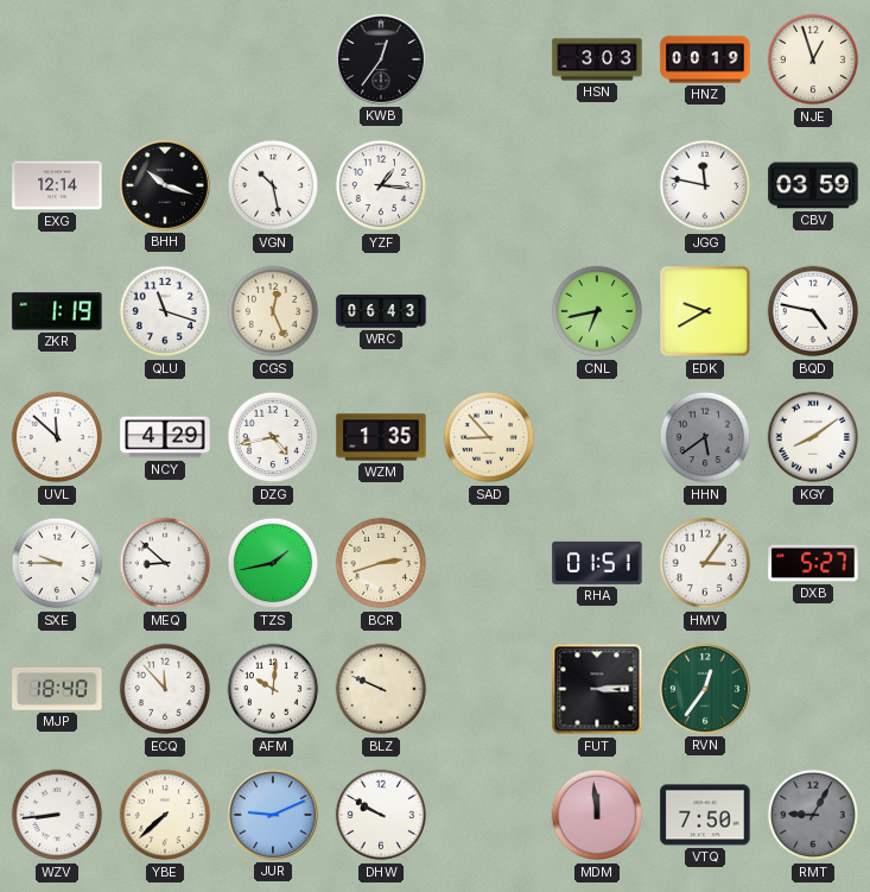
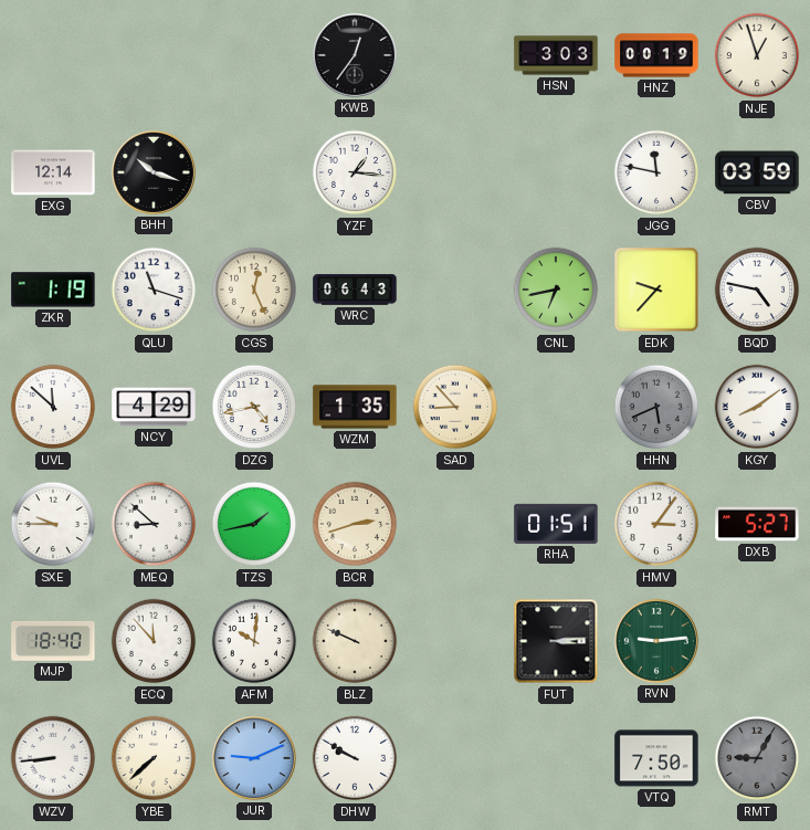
VGN: 10:28 -> none (273, 185)
EDK: 9:40 -> 9:37 (656, 290)
HHN: 5:39 -> 5:41 (656, 407)
RVN: 12:36 -> 9:14 (656, 641)
MDM: 11:59 -> none (597, 815)
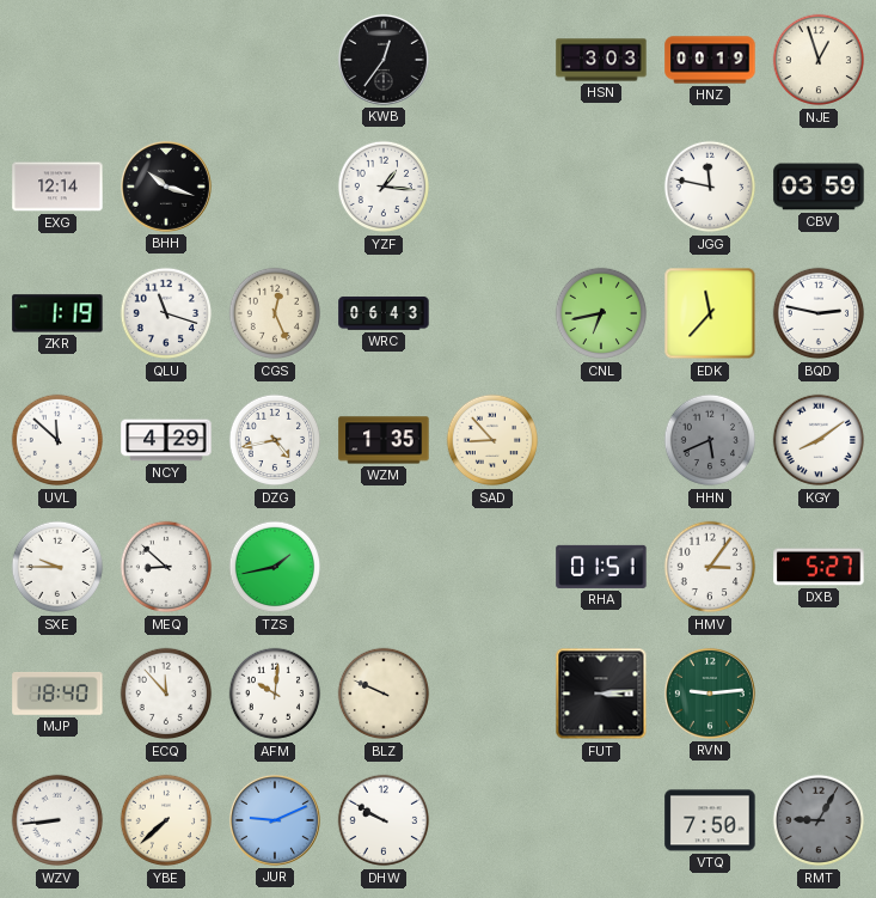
EDK: 9:37 -> 11:37 (710, 313)
BQD: 4:47 -> 2:47 (819, 313)
BCR: 2:42 -> none (355, 524)
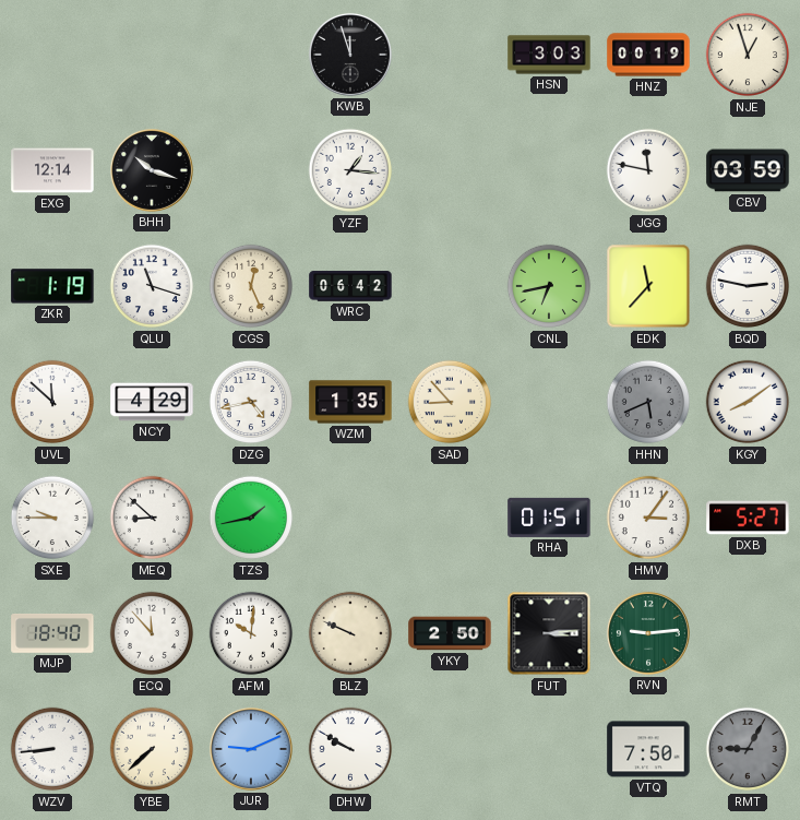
KWB: 12:36 -> 11:57 (350, 55)
WRC: 06:43 -> 06:42 (350, 286)
YKY: none -> 2:50 (450, 633)
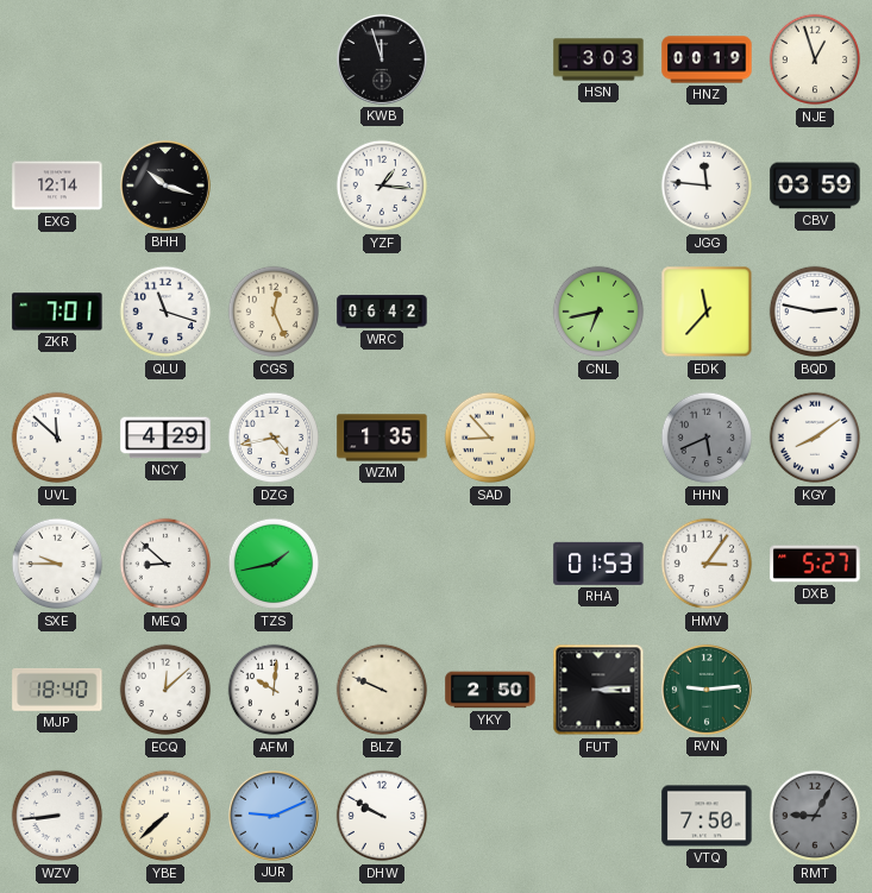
JGG: 11:47 -> 11:46 (707, 185)
ZKR: 1:19 -> 7:01 (57, 312)
RHA: 01:51 -> 01:53 (598, 564)
ECQ: 11:53 -> 12:08 (165, 690)
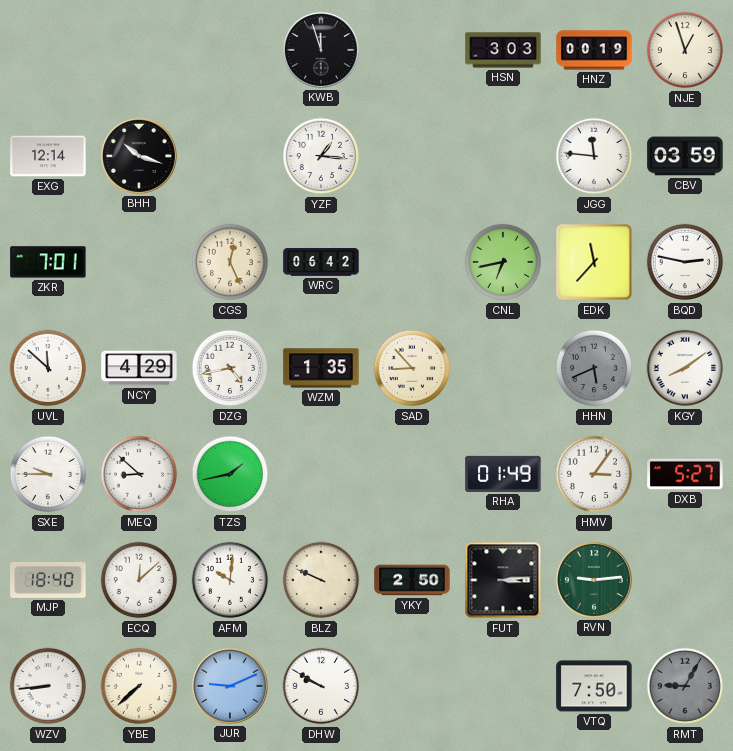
QLU: 11:18 -> none (165, 312)
RHA: 01:53 -> 01:49 (503, 474)
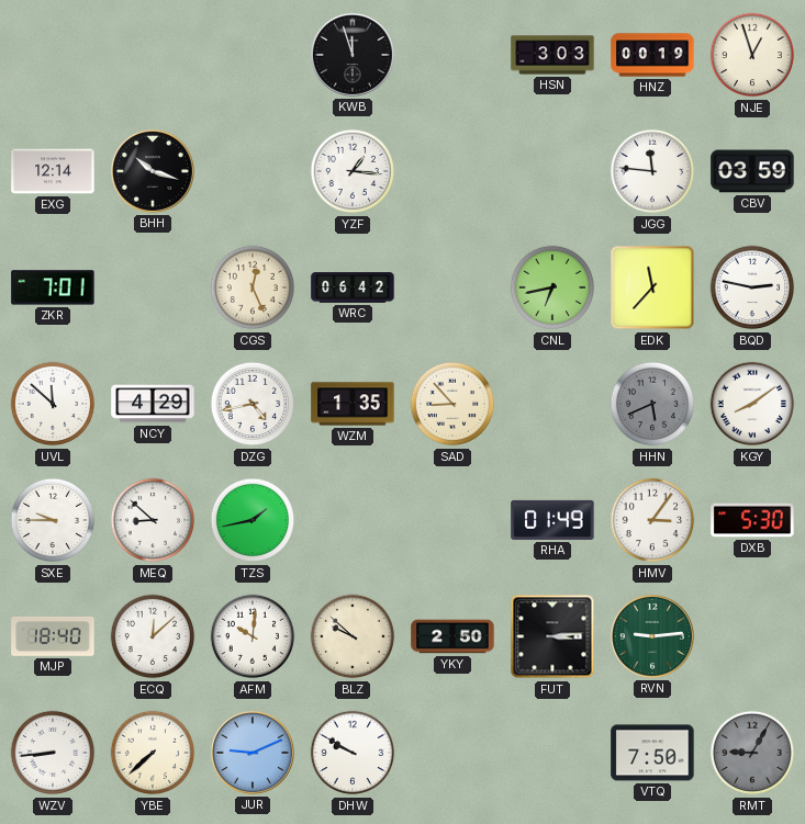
DXB: 5:27 -> 5:30 (752, 520)
BLZ: 9:49 -> 9:52 (353, 636)
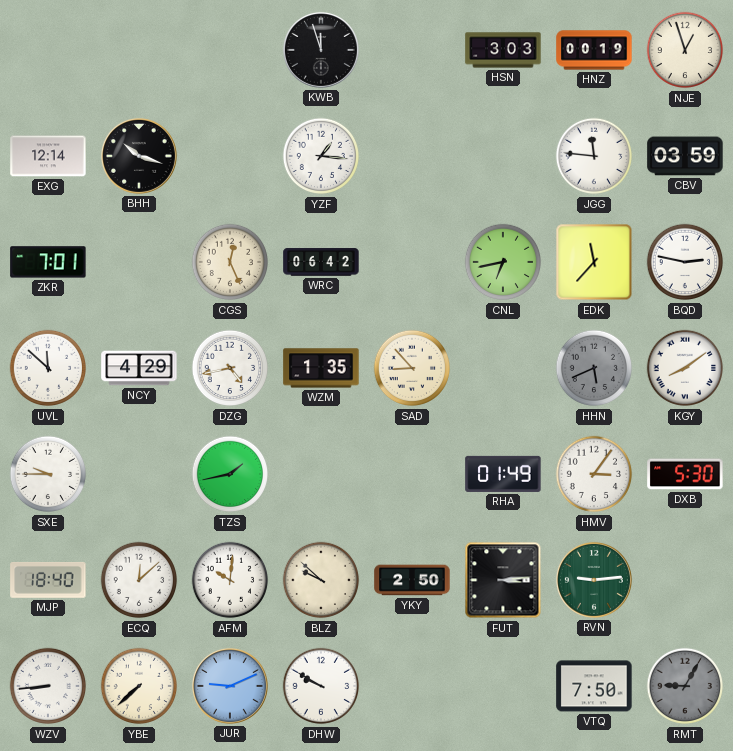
MEQ: 8:52 -> none (153, 520)
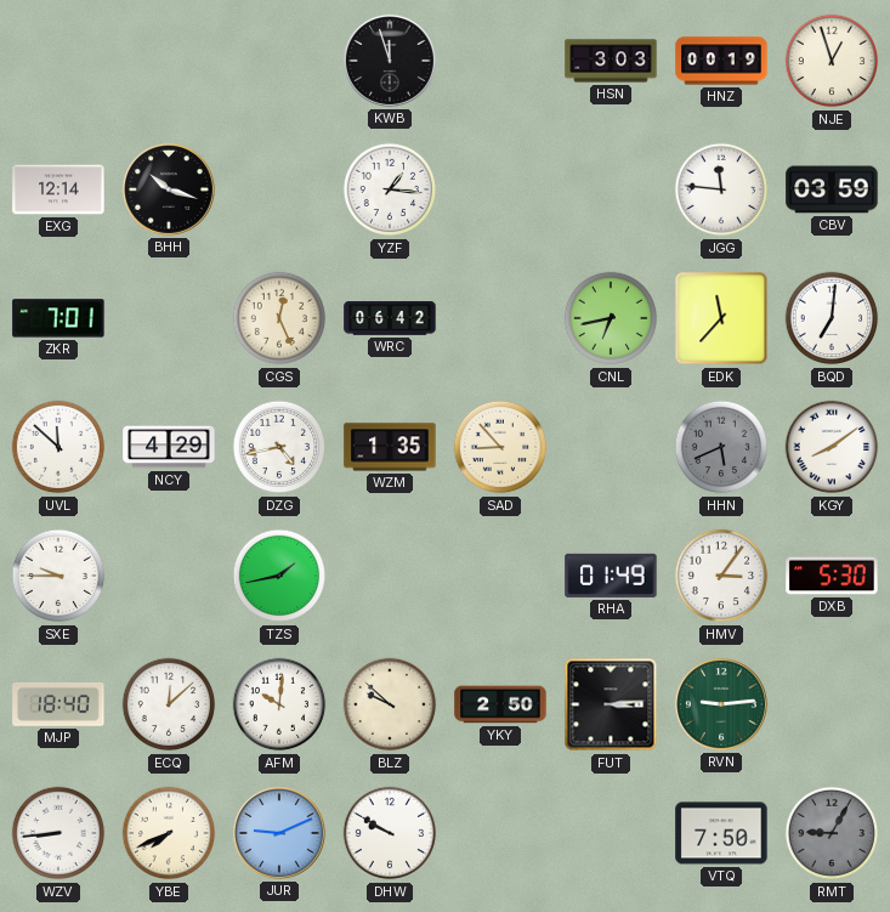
BQD: 2:47 -> 7:01 (832, 318)
YBE: 7:38 -> 7:41 (169, 833)
